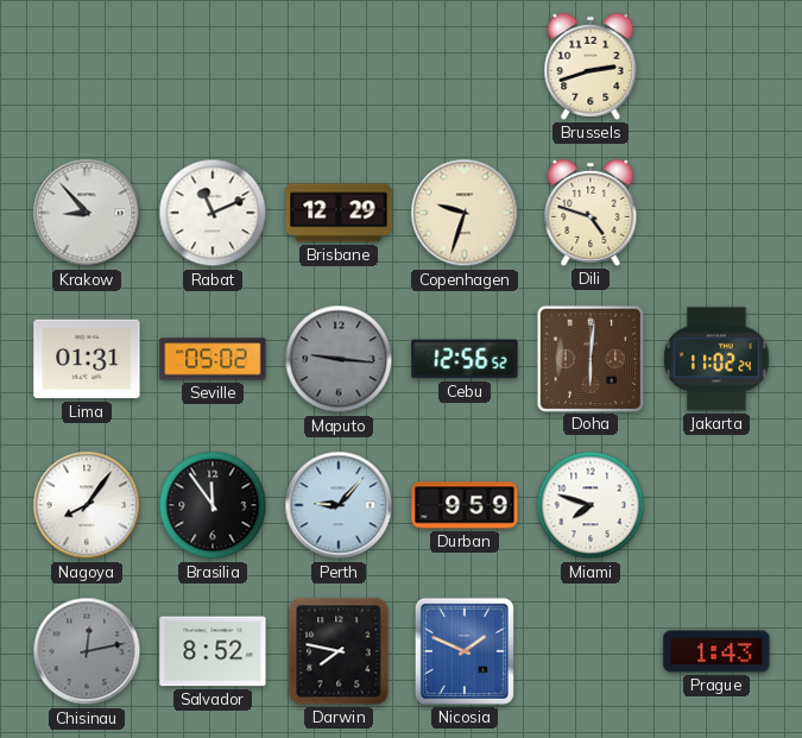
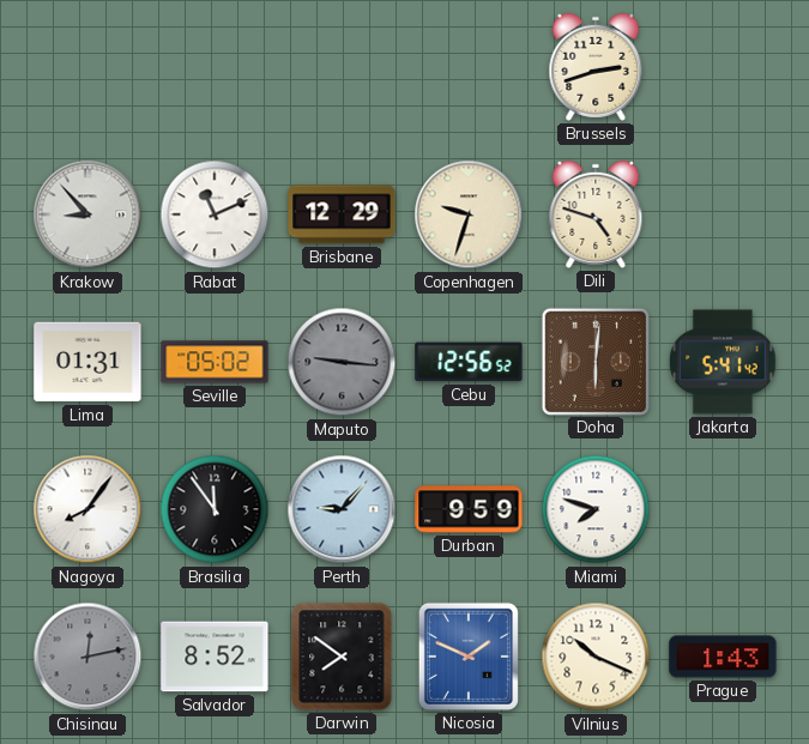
Jakarta: 11:02 -> 5:41 (723, 362)
Darwin: 7:47 -> 7:51 (342, 657)
Vilnius: none -> 10:19 (596, 657)
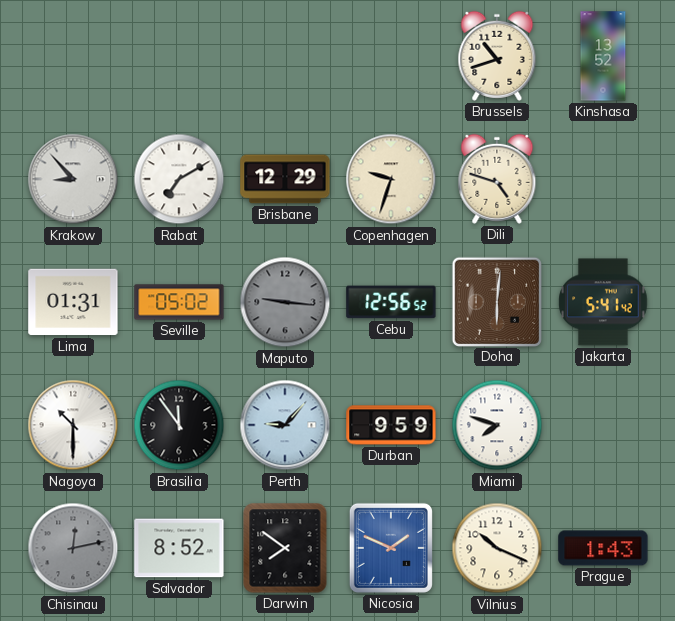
Brussels: 2:42 -> 10:42 (497, 56)
Kinshasa: none -> 13:52 (603, 56)
Rabat: 11:11 -> 7:10 (179, 179)
Nagoya: 8:06 -> 10:30 (73, 425)
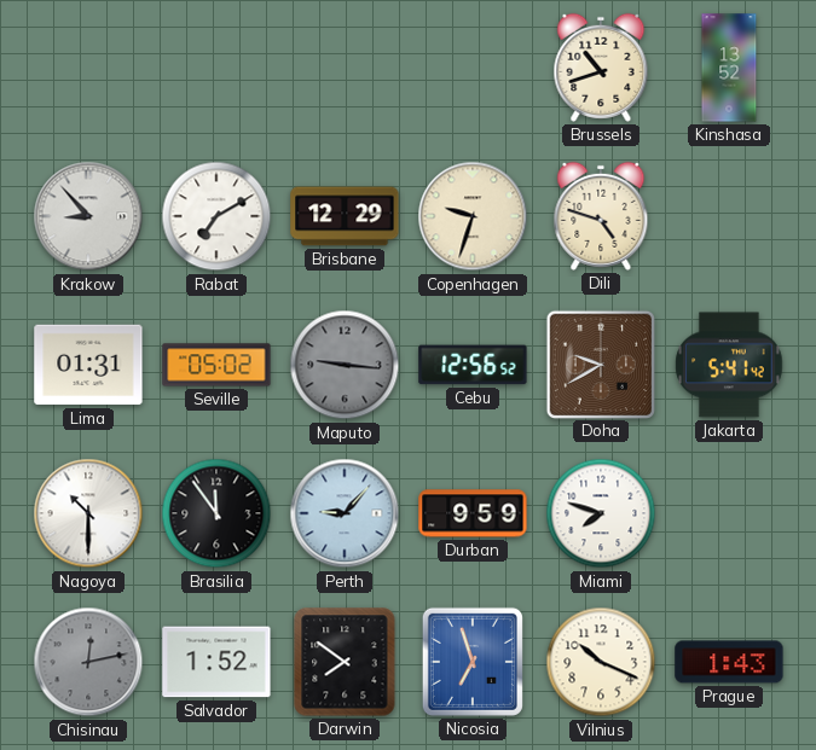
Doha: 6:01 -> 9:40 (600, 364)
Salvador: 8:52 -> 1:52 (216, 662)
Nicosia: 1:49 -> 6:57 (473, 662)
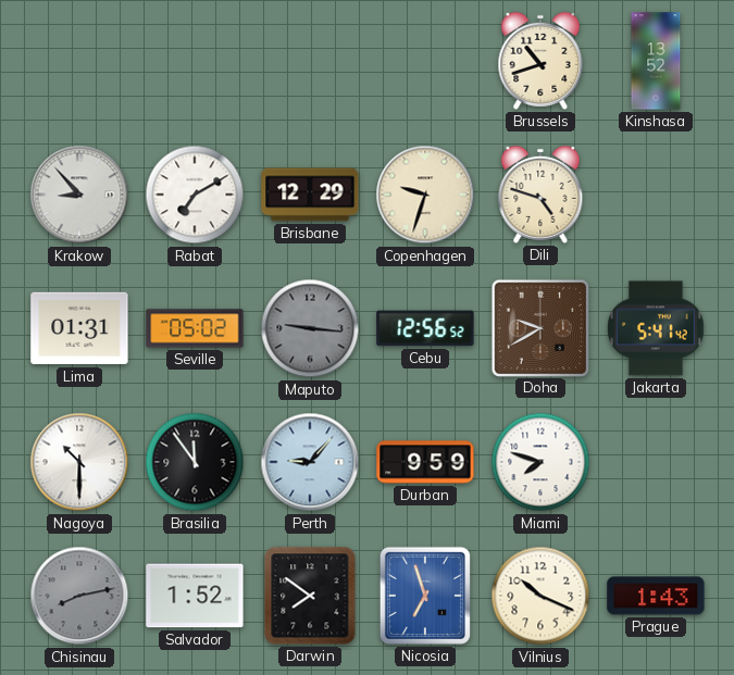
Chisinau: 12:13 -> 8:13 (79, 596)
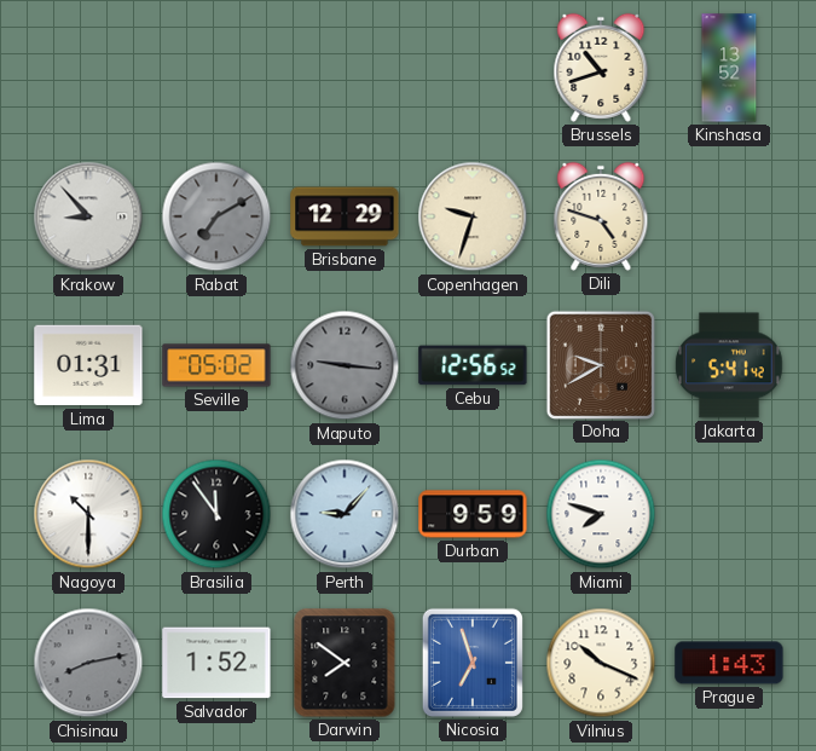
Rabat dial: white -> grey (216, 216)
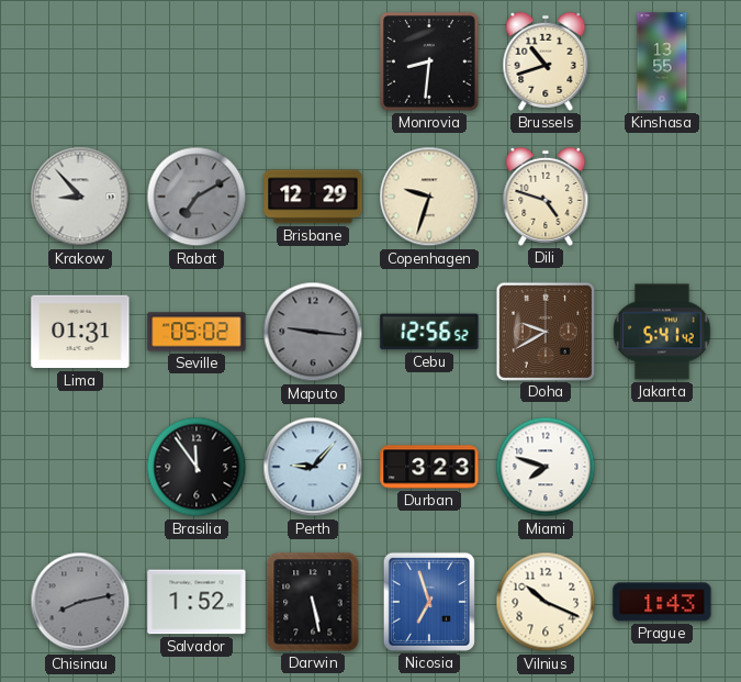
Monrovia: none -> 8:31 (429, 62)
Kinshasa: 13:52 -> 13:55 (662, 62)
Nagoya: 10:30 -> none (88, 514)
Durban: 9:59 -> 3:23 (429, 467)
Darwin: 7:51 -> 5:28 (313, 602)
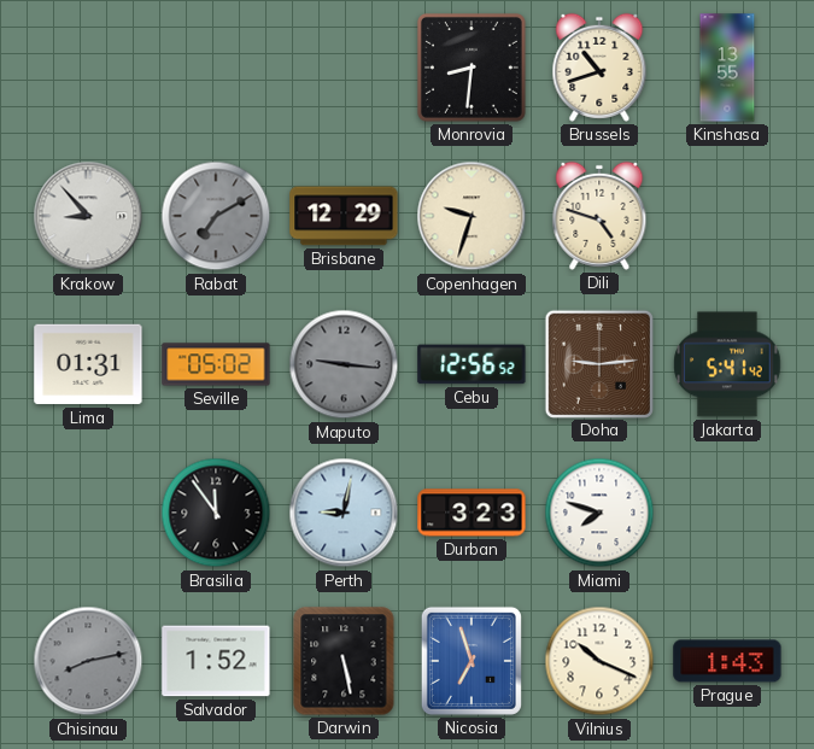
Doha: 9:40 -> 9:14 (598, 363)
Perth: 9:07 -> 9:02 (344, 513)
